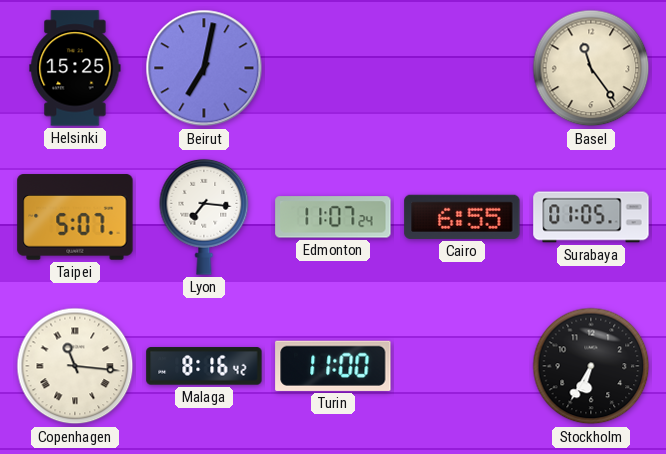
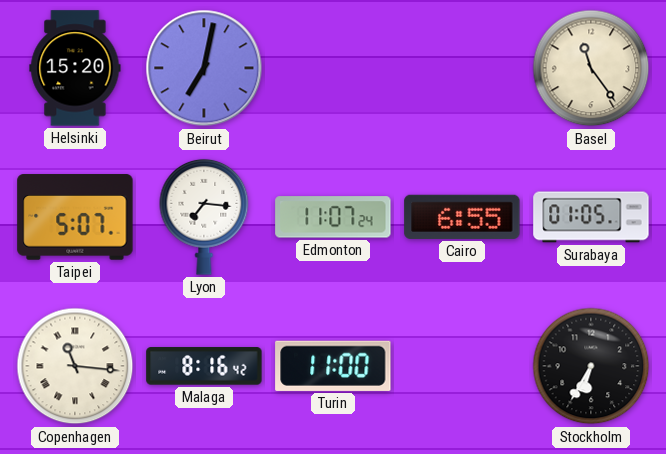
Helsinki: 15:25 -> 15:20 (75, 68)
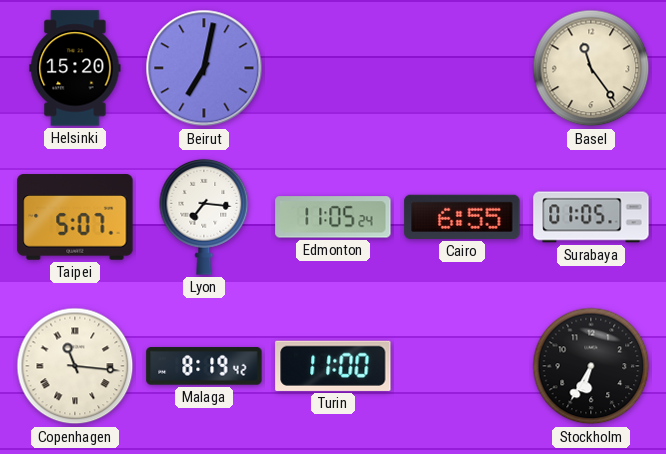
Edmonton: 11:07 -> 11:05 (333, 217)
Malaga: 8:16 -> 8:19 (204, 366)
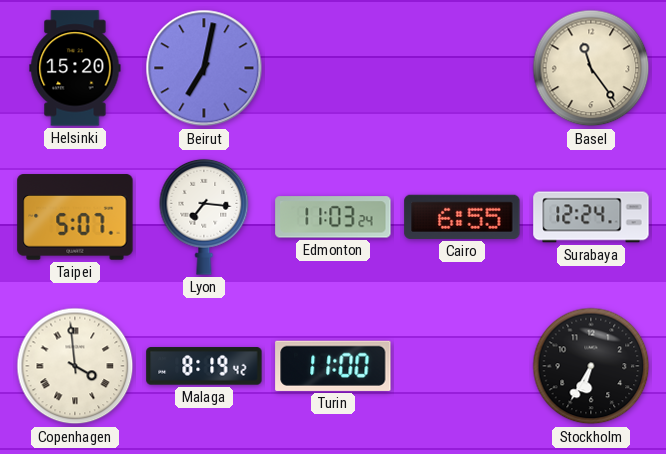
Edmonton: 11:05 -> 11:03 (333, 217)
Surabaya: 01:05 -> 12:24 (591, 217)
Copenhagen: 11:16 -> 3:59 (75, 366)
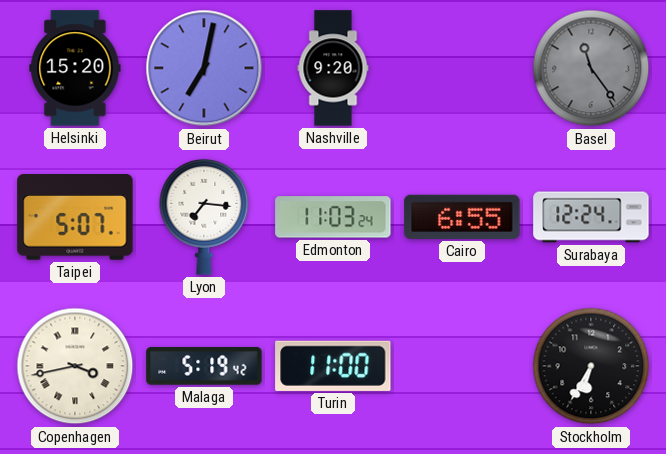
Nashville: none -> 9:20 (333, 68)
Basel dial: cream -> grey (591, 68)
Copenhagen: 3:59 -> 3:43 (75, 366)
Malaga: 8:19 -> 5:19 (204, 366)
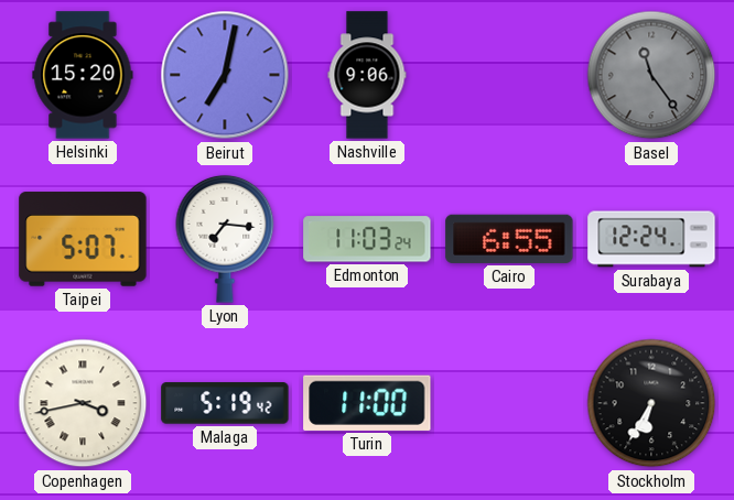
Nashville: 9:20 -> 9:06 (367, 75)
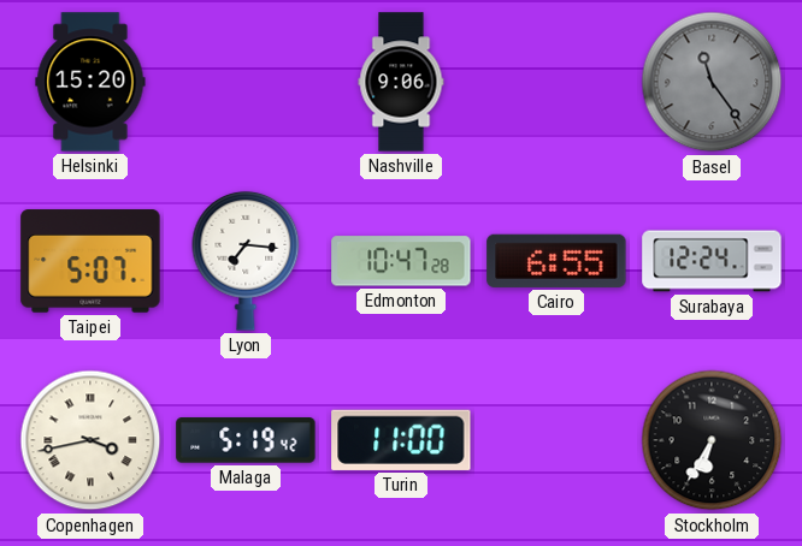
Beirut: 7:02 -> none (225, 75)
Edmonton: 11:03 -> 10:47 (401, 261)
